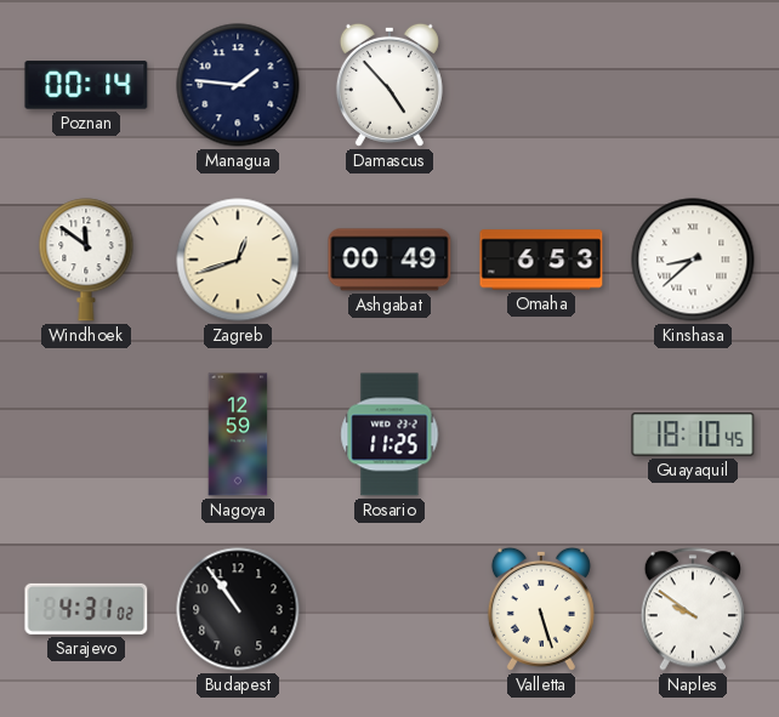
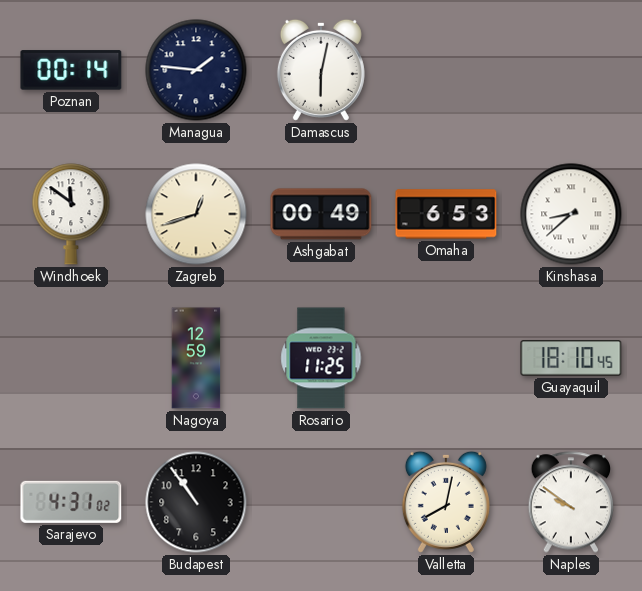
Damascus: 4:53 -> 6:02 (321, 70)
Valletta: 5:27 -> 8:02 (446, 502)
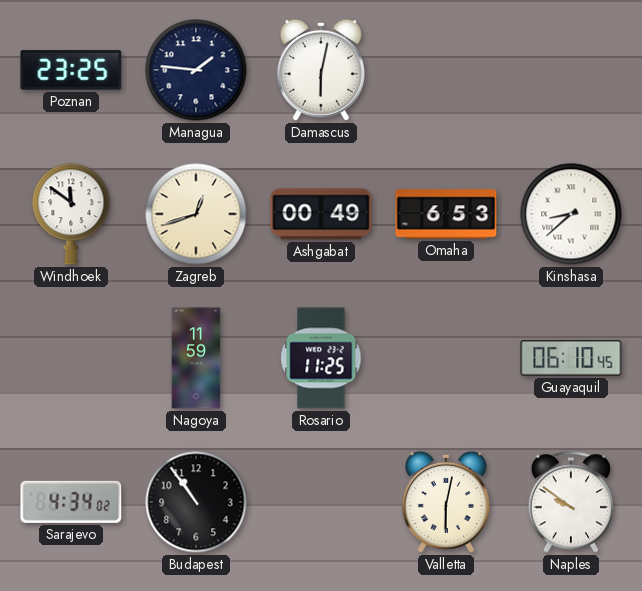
Poznan: 00:14 -> 23:25 (71, 70)
Nagoya: 12:59 -> 11:59 (196, 358)
Guayaquil: 18:10 -> 06:10 (571, 358)
Sarajevo: 4:31 -> 4:34 (71, 502)
Valletta: 8:02 -> 6:02 (446, 502)
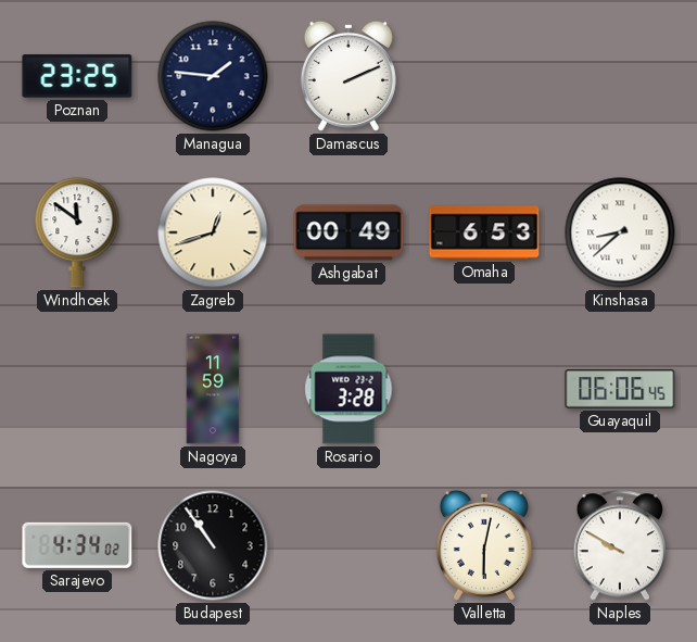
Damascus: 6:02 -> 2:11 (348, 76)
Rosario: 11:25 -> 3:28 (348, 389)
Guayaquil: 06:10 -> 06:06 (620, 389)
Naples: 9:51 -> 9:50 (619, 545)
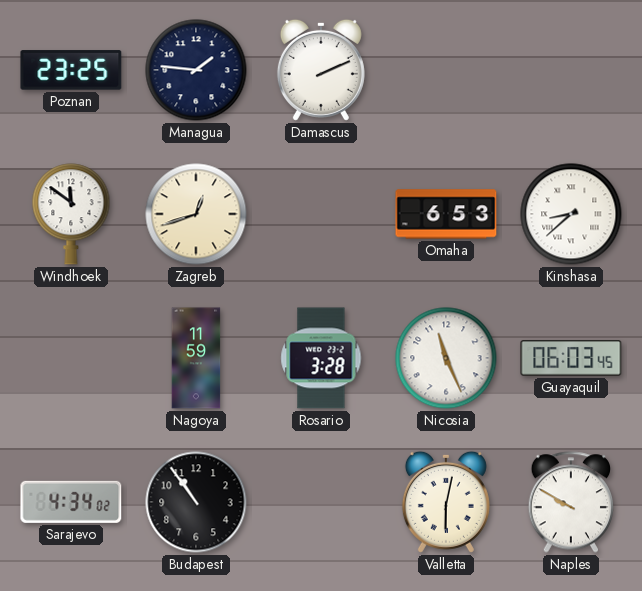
Ashgabat: 00:49 -> none (348, 232)
Nicosia: none -> 11:26 (446, 358)
Guayaquil: 06:06 -> 06:03 (571, 358)
